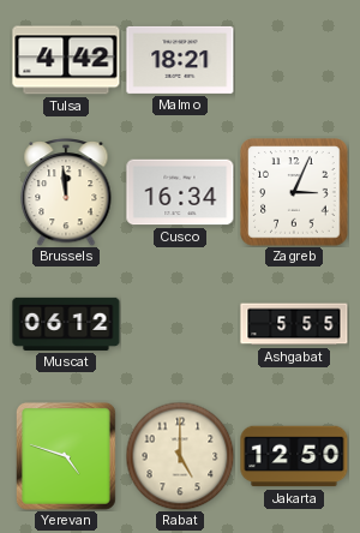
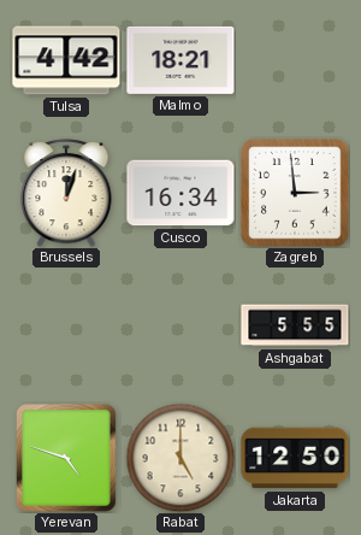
Brussels: 11:59 -> 12:03 (66, 194)
Zagreb: 3:04 -> 2:59 (295, 193)
Muscat: 06:12 -> none (66, 324)
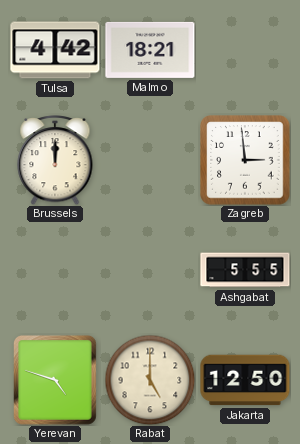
Brussels: 12:03 -> 12:00 (55, 161)
Cusco: 16:34 -> none (180, 193)
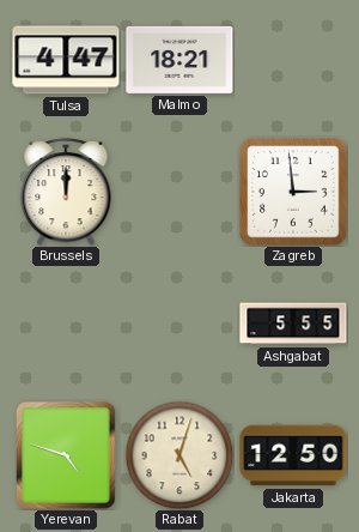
Tulsa: 4:42 -> 4:47 (66, 60)
Rabat: 5:00 -> 5:03 (180, 455)
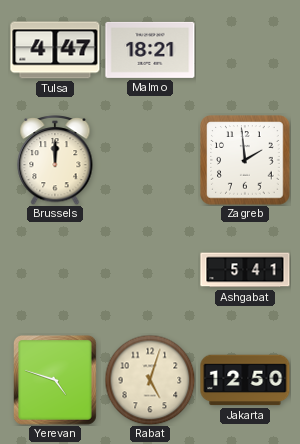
Zagreb: 2:59 -> 1:59 (245, 160)
Ashgabat: 5:55 -> 5:41 (245, 270)
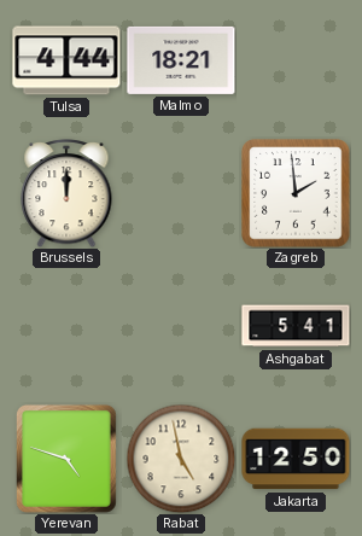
Tulsa: 4:47 -> 4:44 (66, 60)
Rabat: 5:03 -> 4:58 (181, 459)
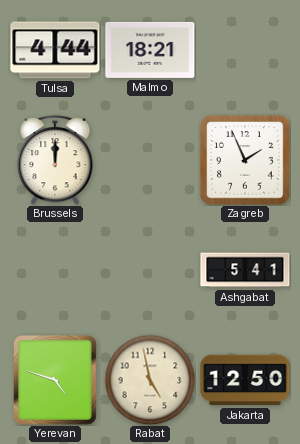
Zagreb: 1:59 -> 1:56 (245, 160)
